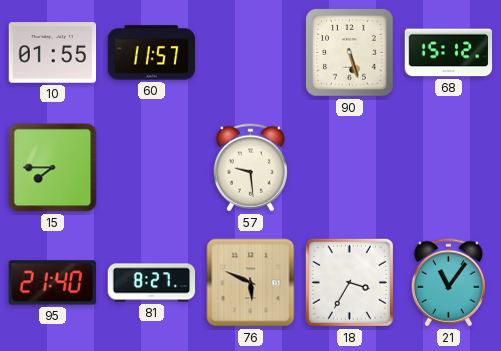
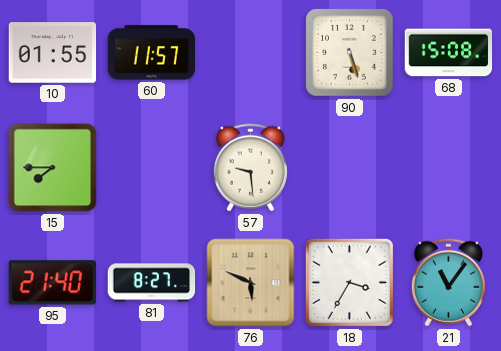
68: 15:12 -> 15:08 (449, 53)
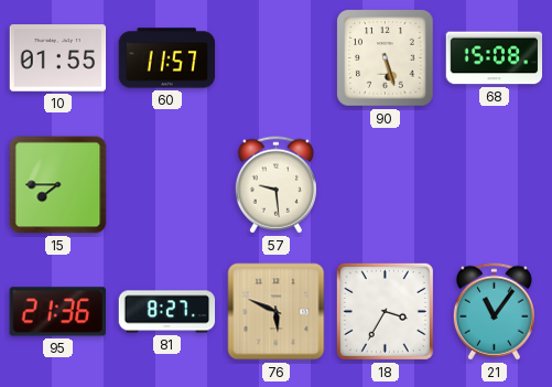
95: 21:40 -> 21:36 (57, 312)
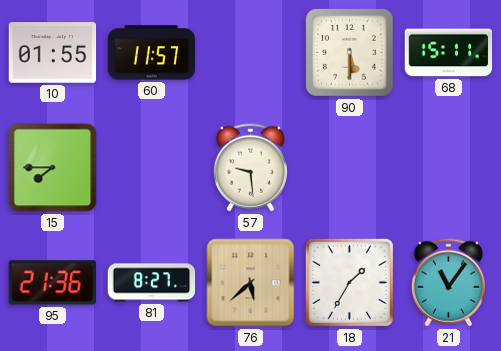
90: 5:27 -> 5:30 (350, 53)
68: 15:08 -> 15:11 (449, 53)
76: 5:49 -> 5:38 (251, 283)
18: 3:35 -> 1:35 (349, 282)
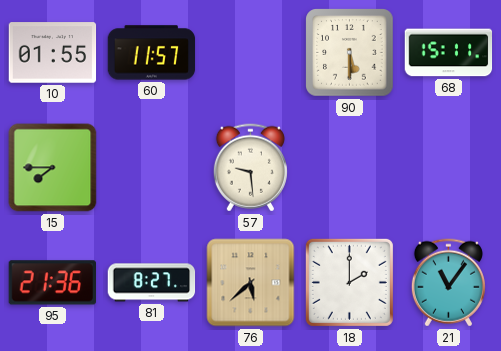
18: 1:35 -> 2:00 (349, 282)
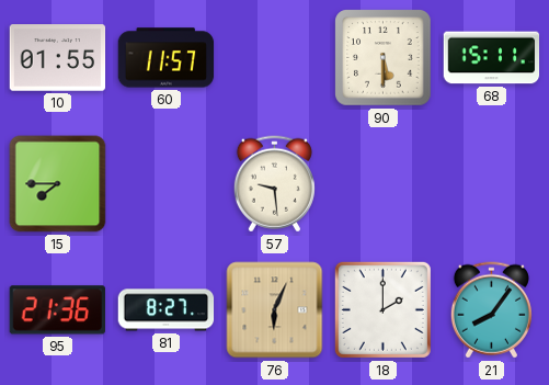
76: 5:38 -> 6:04 (275, 310)
21: 11:06 -> 8:06 (491, 310)
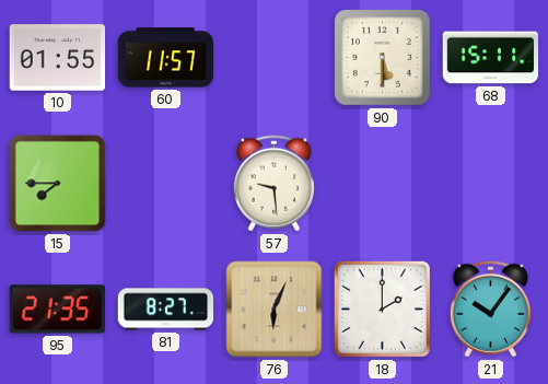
95: 21:36 -> 21:35 (57, 310)
21: 8:06 -> 10:06 (490, 310)
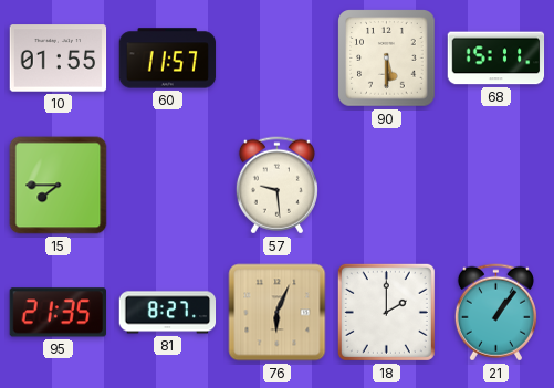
21: 10:06 -> 1:06 (495, 313)
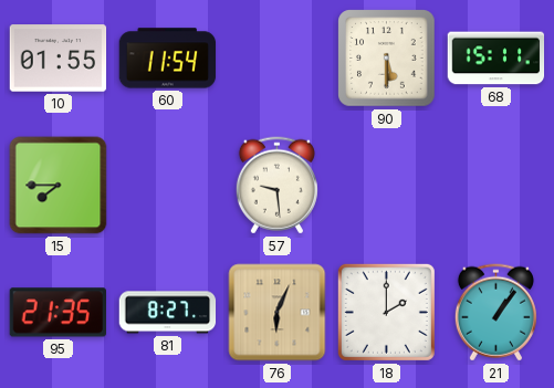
60: 11:57 -> 11:54 (168, 59)
